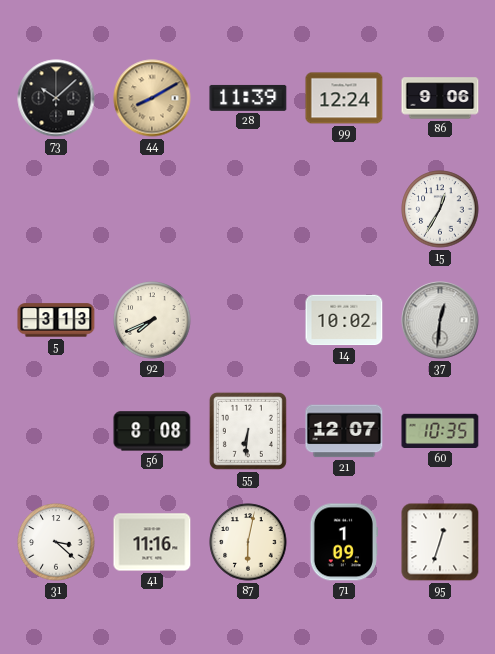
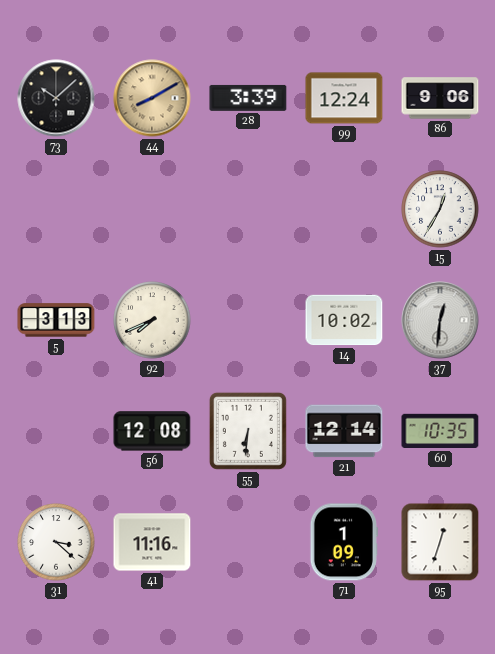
28: 11:39 -> 3:39 (248, 98)
56: 8:08 -> 12:08 (152, 431)
21: 12:07 -> 12:14 (344, 431)
87: 6:02 -> none (248, 542)
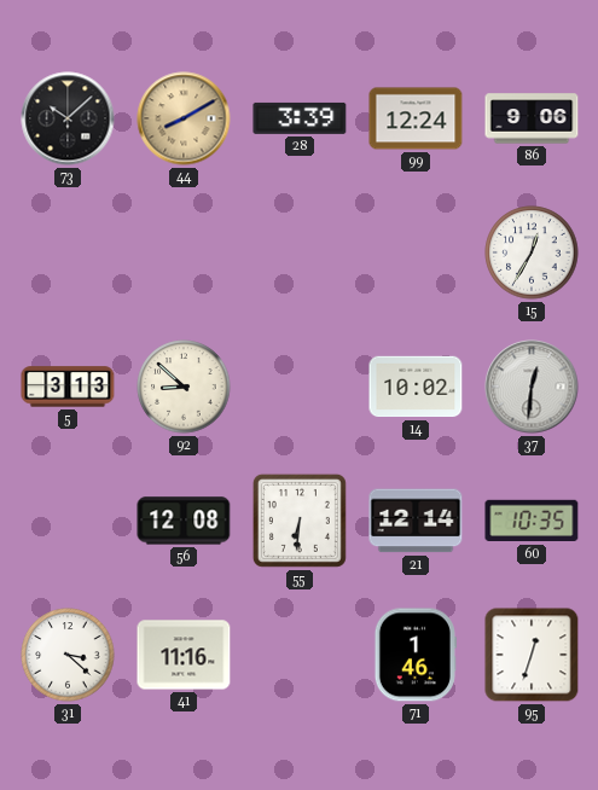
92: 7:41 -> 8:52 (184, 387)
71: 1:09 -> 1:46 (416, 655)
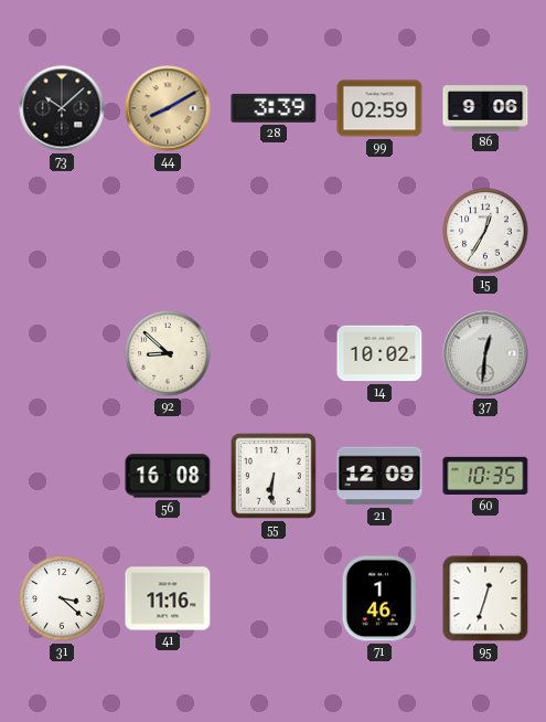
99: 12:24 -> 02:59 (379, 108)
5: 3:13 -> none (68, 387)
56: 12:08 -> 16:08 (168, 476)
21: 12:14 -> 12:09 (379, 476)
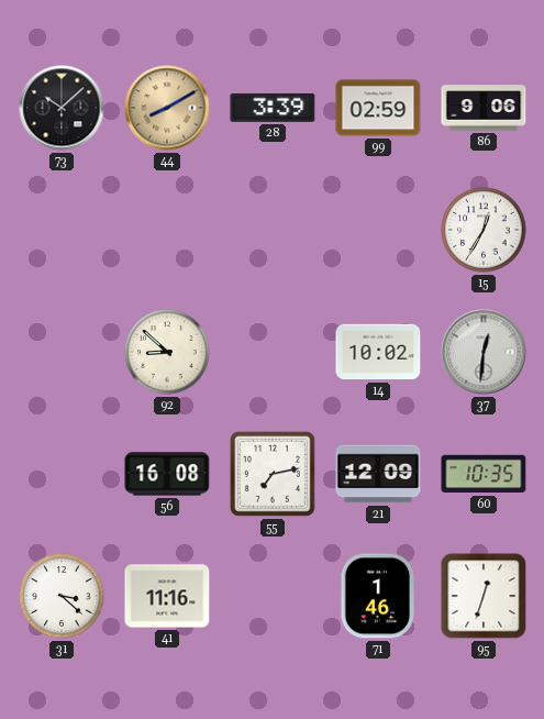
55: 6:31 -> 7:13 (273, 474)
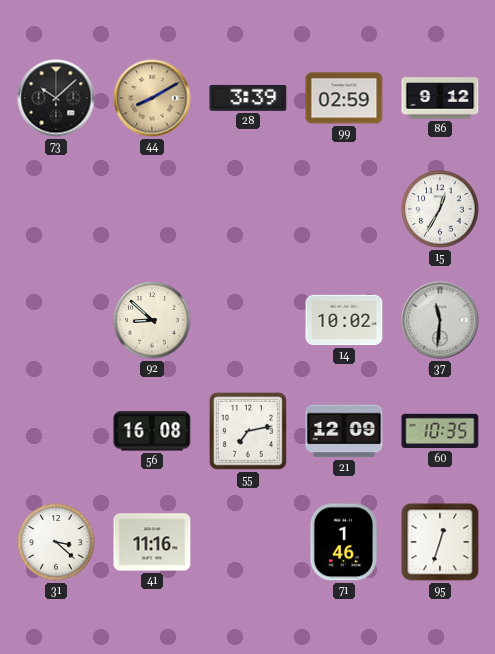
86: 9:06 -> 9:12 (440, 98)
37: 12:31 -> 11:31 (440, 320)
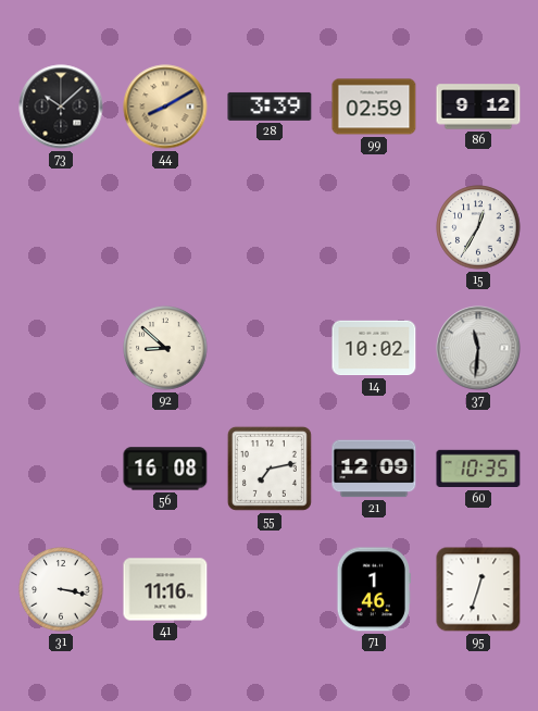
31: 3:22 -> 3:17 (61, 589)
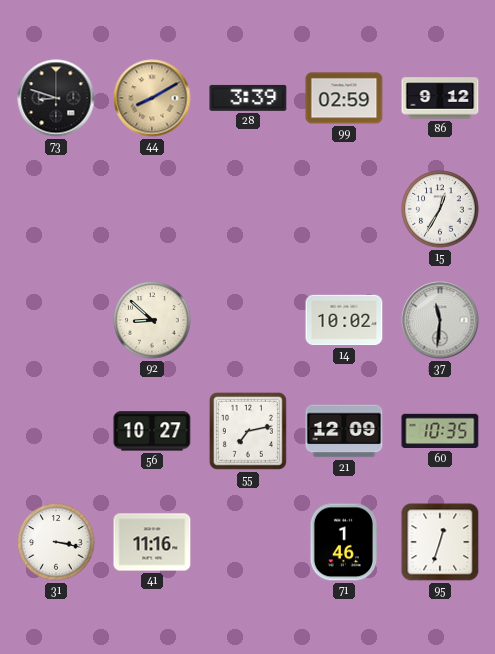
73: 10:08 -> 8:48 (56, 98)
56: 16:08 -> 10:27 (152, 431)
